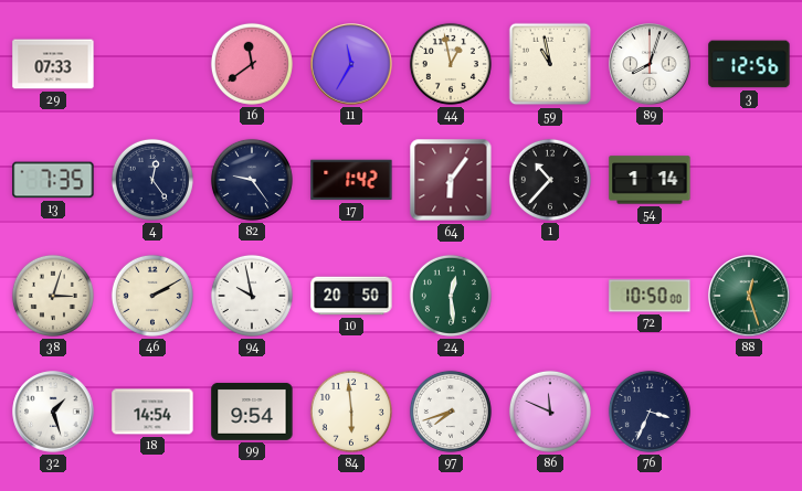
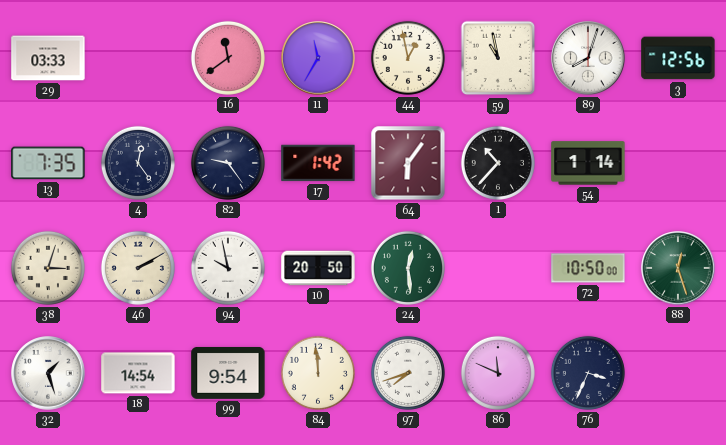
29: 07:33 -> 03:33 (48, 58)
84: 5:59 -> 11:59 (318, 373)
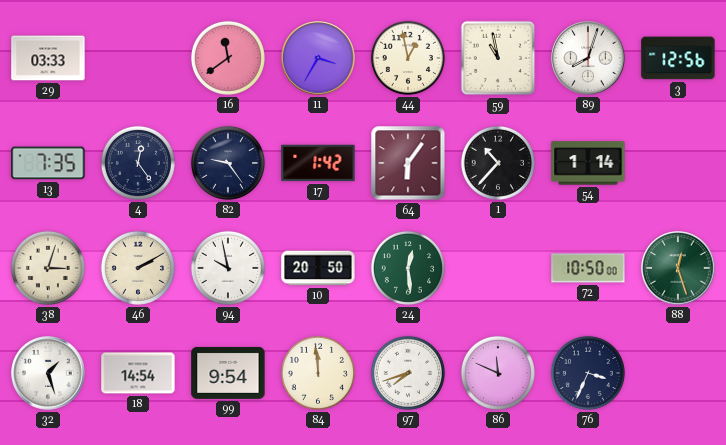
11: 11:35 -> 3:35 (318, 58)
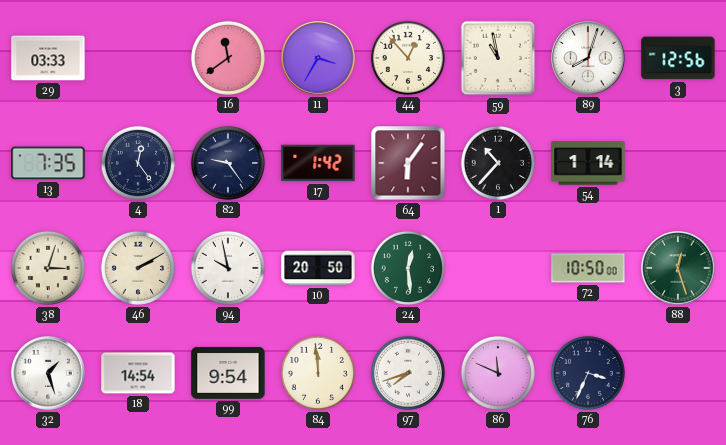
44: 12:58 -> 12:53 (408, 58)
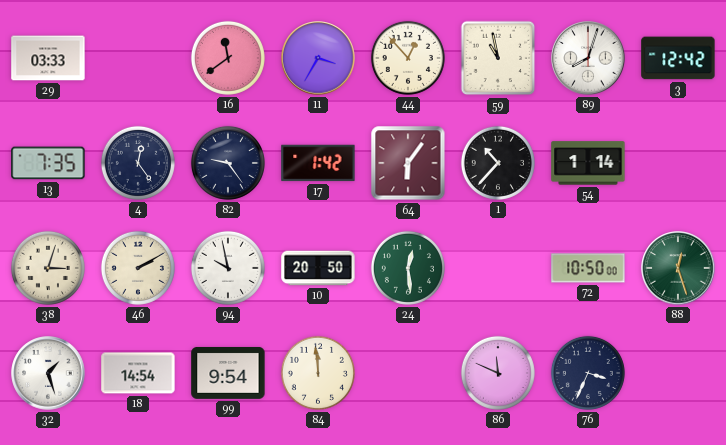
3: 12:56 -> 12:42 (678, 58)
97: 7:42 -> none (408, 373)
